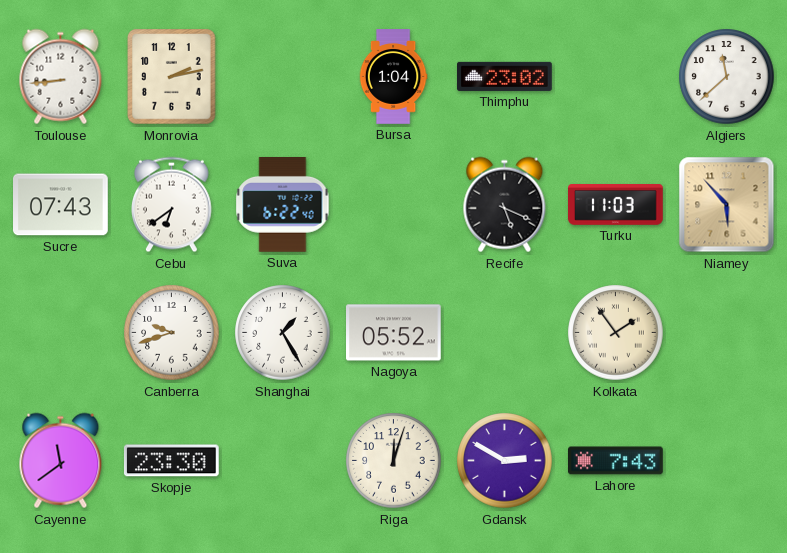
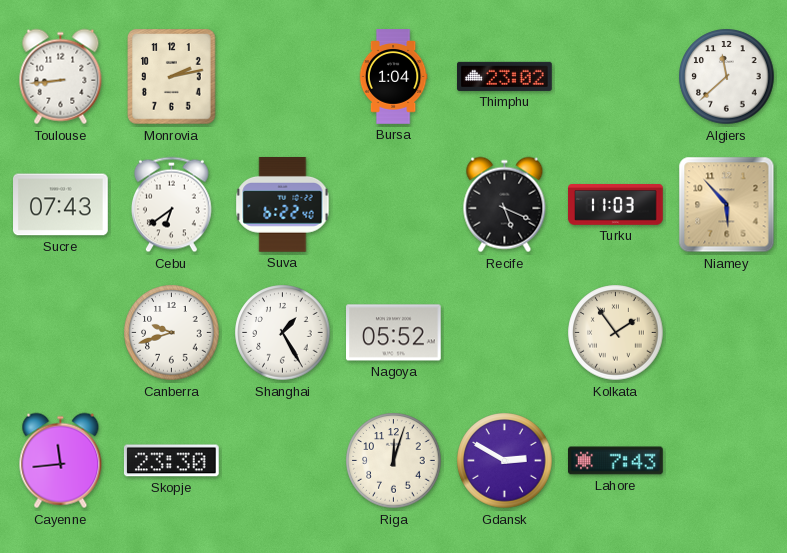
Cayenne: 11:39 -> 11:44 (61, 461)
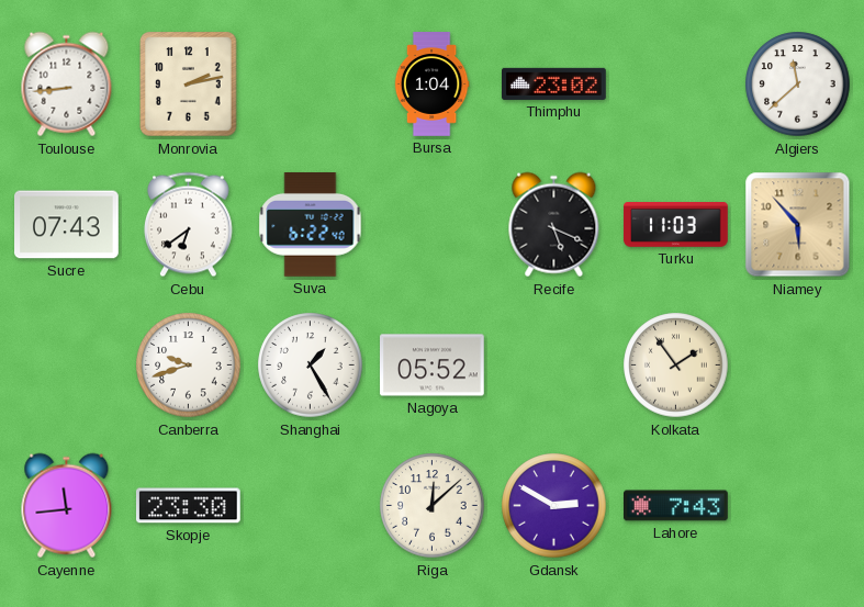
Riga: 12:03 -> 12:08 (433, 506)
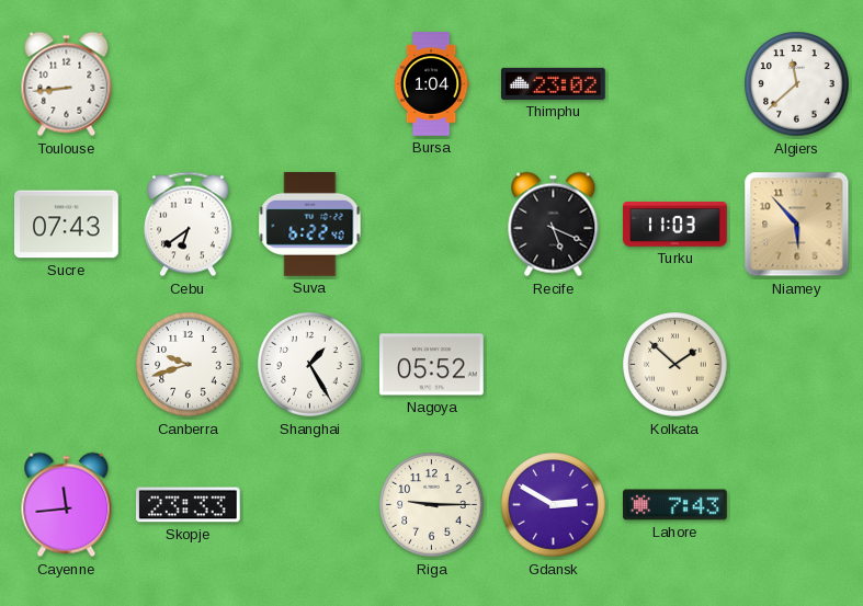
Monrovia: 2:13 -> none (189, 85)
Kolkata: 1:54 -> 1:52 (675, 365)
Skopje: 23:30 -> 23:33 (189, 505)
Riga: 12:08 -> 9:15 (432, 505)
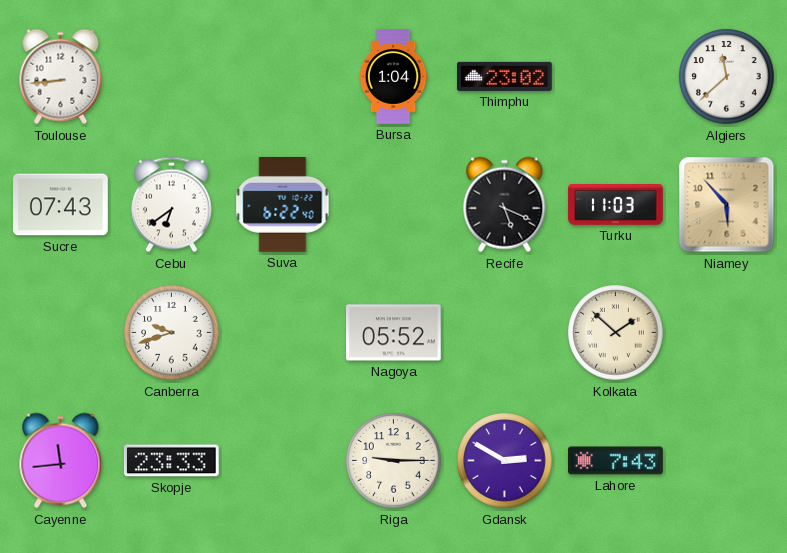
Shanghai: 1:25 -> none (310, 365)
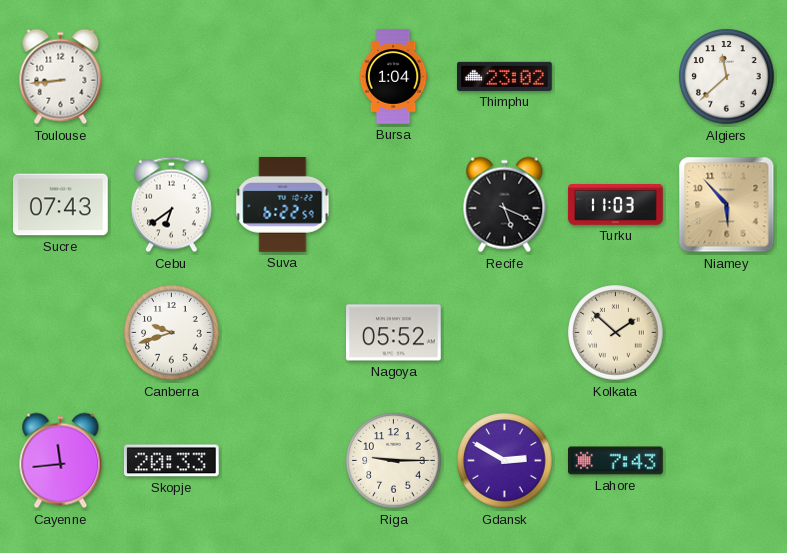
Suva: 6:22:40 -> 6:22:59 (283, 205)
Skopje: 23:33 -> 20:33 (172, 461)
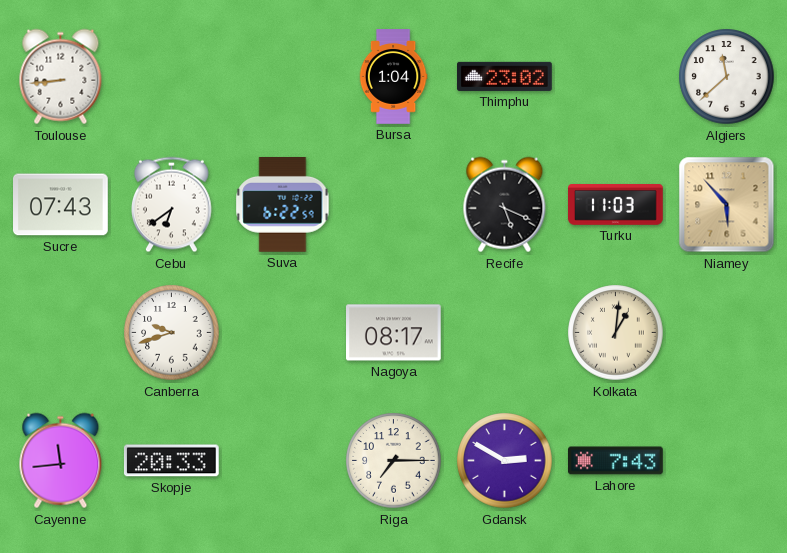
Nagoya: 05:52 -> 08:17 (394, 333)
Kolkata: 1:52 -> 1:01 (616, 333)
Riga: 9:15 -> 7:15 (394, 461)
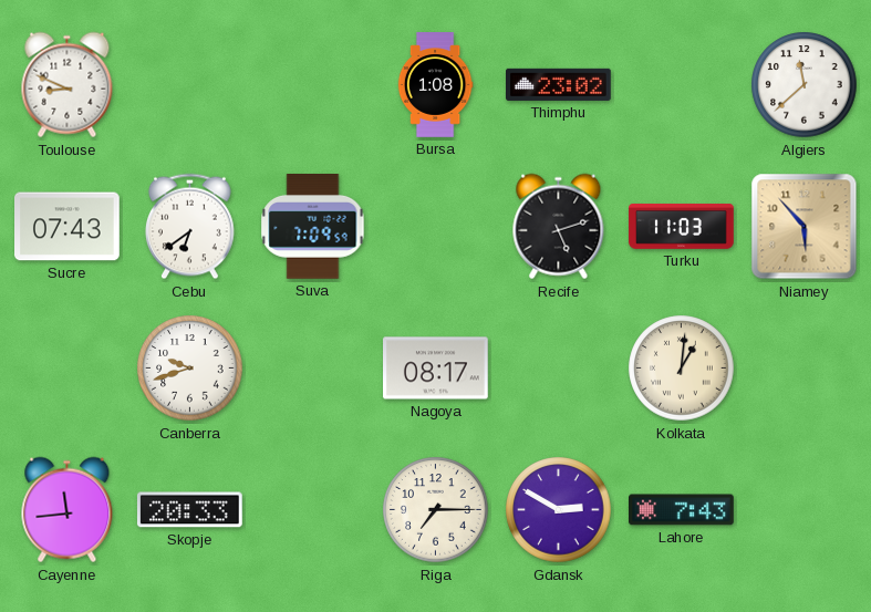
Toulouse: 8:44 -> 8:49 (68, 85)
Bursa: 1:04 -> 1:08 (435, 85)
Suva: 6:22 -> 7:09 (313, 227)
Recife: 5:19 -> 5:12 (559, 227)
